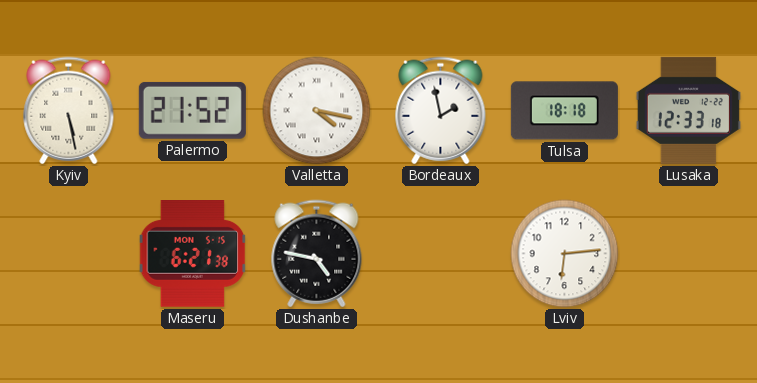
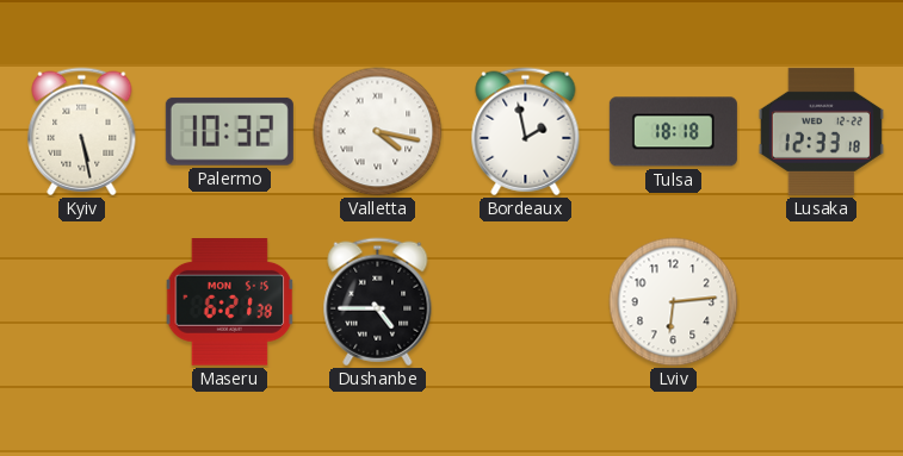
Palermo: 21:52 -> 10:32 (229, 131)
Dushanbe: 4:47 -> 4:45 (378, 302)
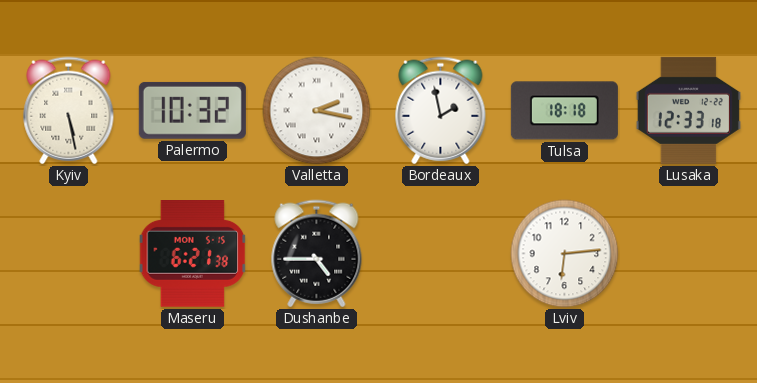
Valletta: 4:17 -> 2:17 (317, 111)
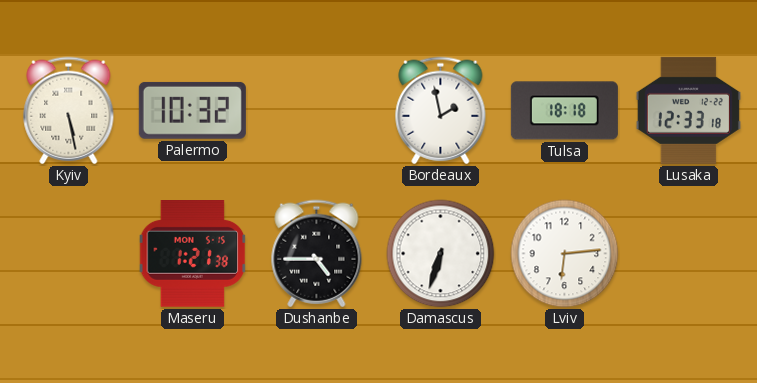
Valletta: 2:17 -> none (317, 111)
Maseru: 6:21 -> 1:21 (193, 254)
Damascus: none -> 6:33 (441, 254)
